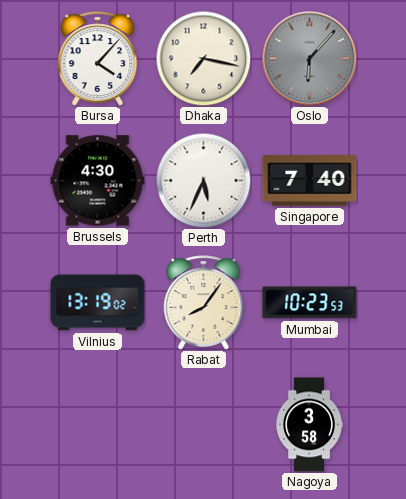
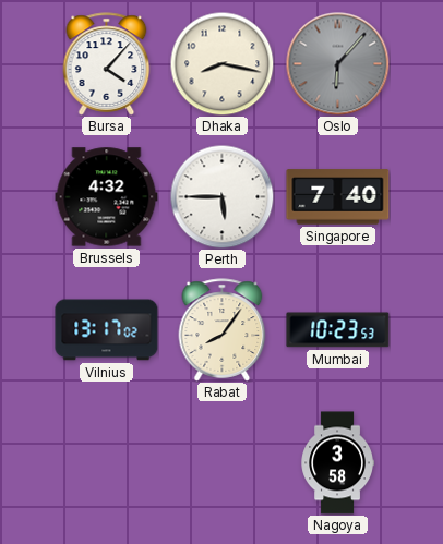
Dhaka: 7:17 -> 8:17 (221, 63)
Brussels: 4:30 -> 4:32 (107, 197)
Perth: 5:34 -> 5:45 (221, 196)
Vilnius: 13:19 -> 13:17 (107, 330)
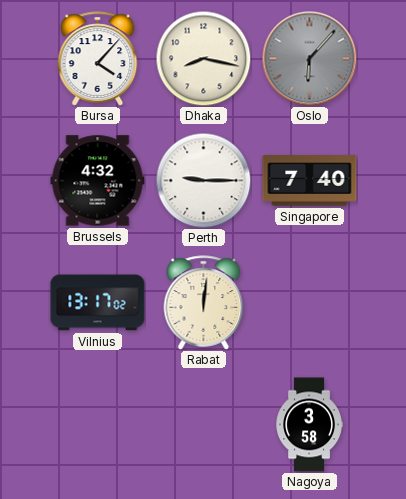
Perth: 5:45 -> 9:15 (203, 180)
Rabat: 8:06 -> 12:01 (204, 303)
Mumbai: 10:23 -> none (338, 330)
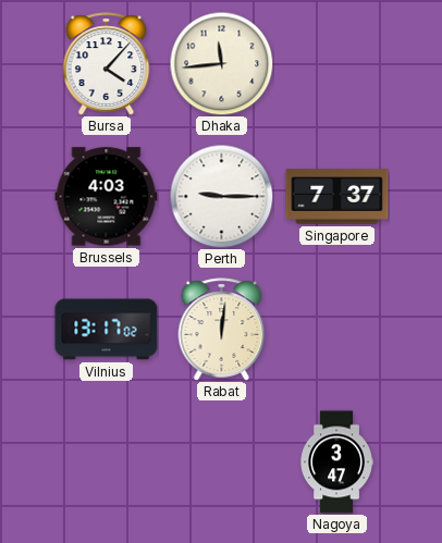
Dhaka: 8:17 -> 11:44 (221, 63)
Oslo: 6:07 -> none (309, 58)
Brussels: 4:32 -> 4:03 (107, 197)
Singapore: 7:40 -> 7:37 (337, 197)
Nagoya: 3:58 -> 3:47 (336, 462)
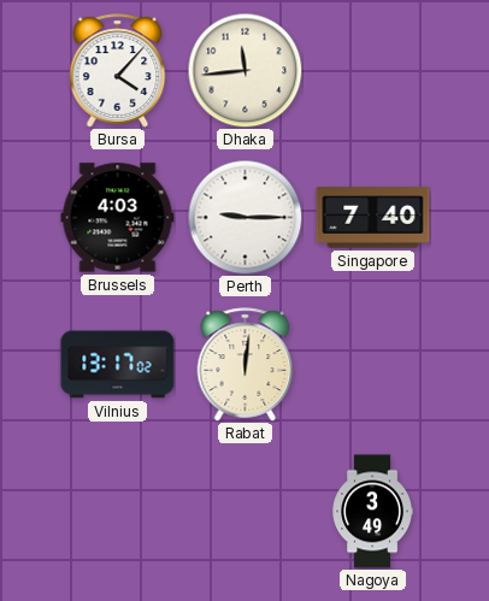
Singapore: 7:37 -> 7:40 (373, 218)
Nagoya: 3:47 -> 3:49 (372, 512)
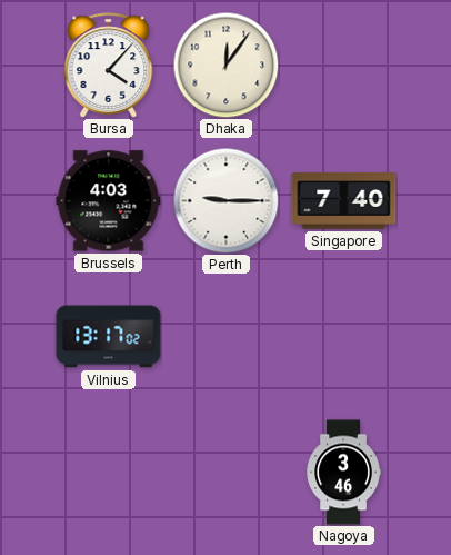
Dhaka: 11:44 -> 12:06 (225, 65)
Rabat: 12:01 -> none (246, 365)
Nagoya: 3:49 -> 3:46 (343, 473)
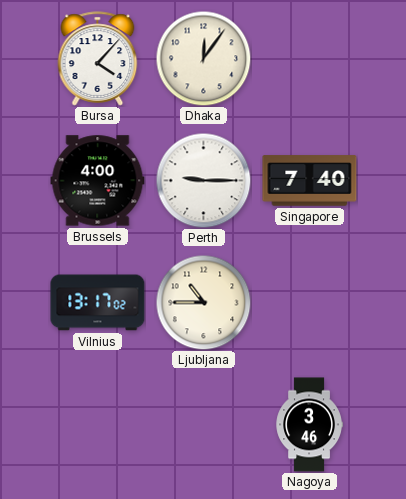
Brussels: 4:03 -> 4:00 (98, 181)
Ljubljana: none -> 10:45 (203, 302)
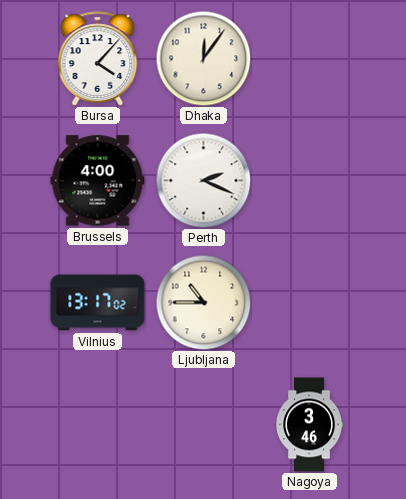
Perth: 9:15 -> 2:19 (203, 180)
Singapore: 7:40 -> none (310, 181)
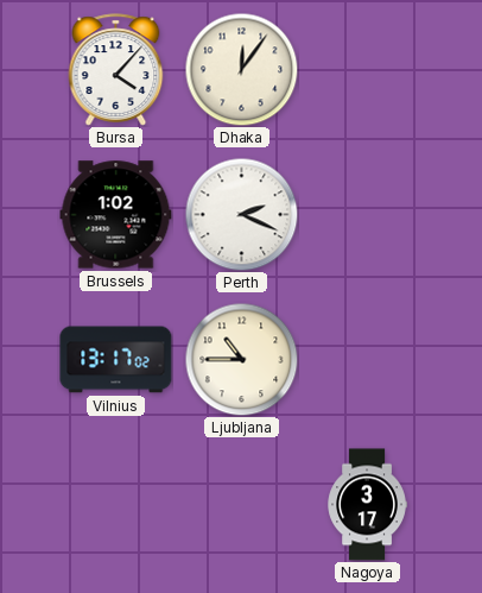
Brussels: 4:00 -> 1:02 (116, 215)
Nagoya: 3:46 -> 3:17 (367, 505)
